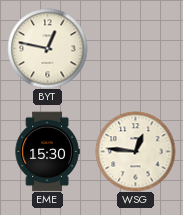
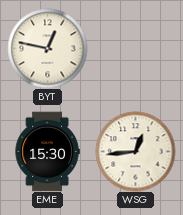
WSG: 12:46 -> 12:44 (135, 151)
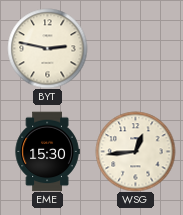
BYT: 12:47 -> 2:47 (47, 48)
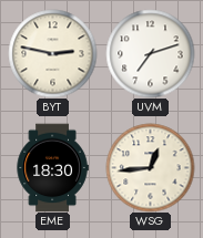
UVM: none -> 7:12 (150, 53)
EME: 15:30 -> 18:30 (52, 167)
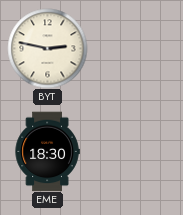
UVM: 7:12 -> none (150, 53)
WSG: 12:44 -> none (150, 167)
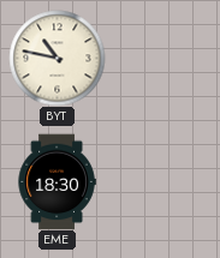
BYT: 2:47 -> 10:47 (57, 58)
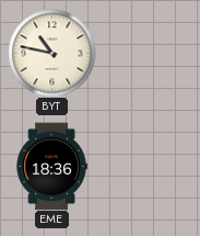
EME: 18:30 -> 18:36 (51, 166)
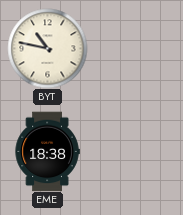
EME: 18:36 -> 18:38 (47, 151)
